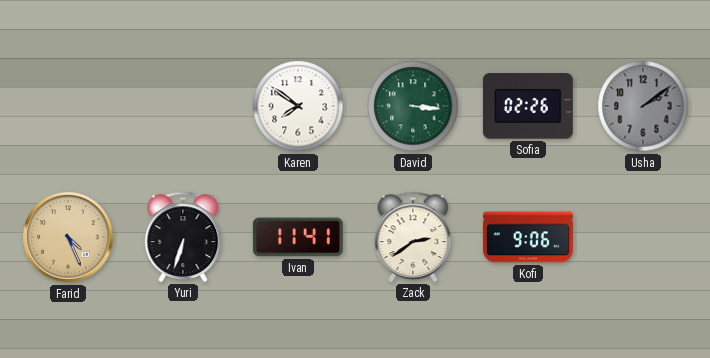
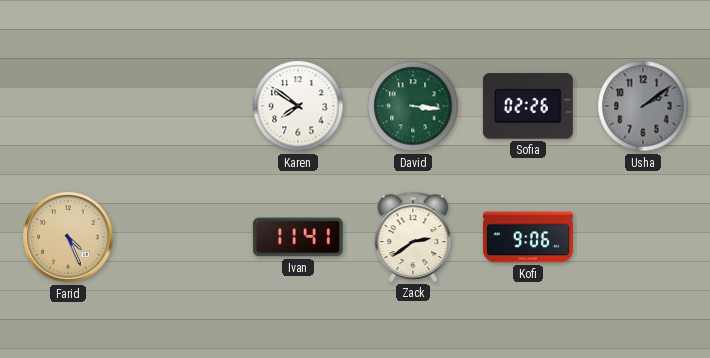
Yuri: 6:33 -> none (183, 237)
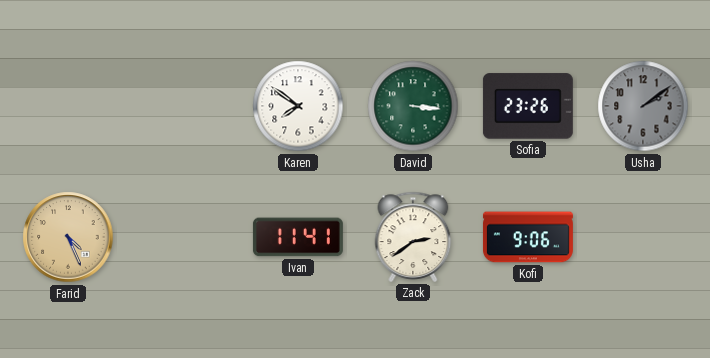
Sofia: 02:26 -> 23:26 (528, 106)
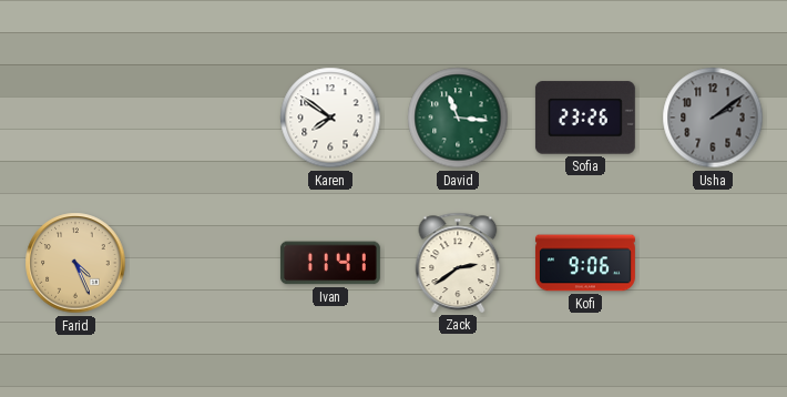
David: 3:16 -> 11:16 (458, 118)
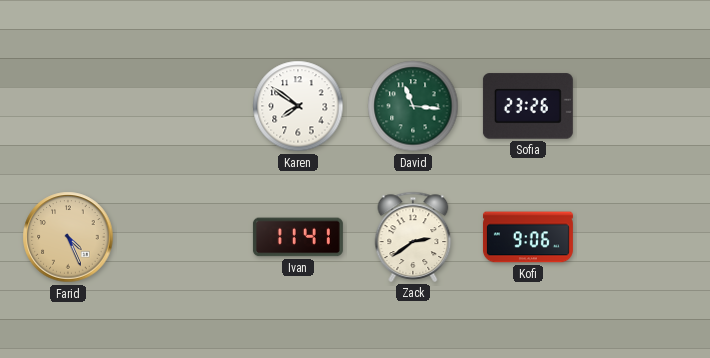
Usha: 2:09 -> none (713, 118)
